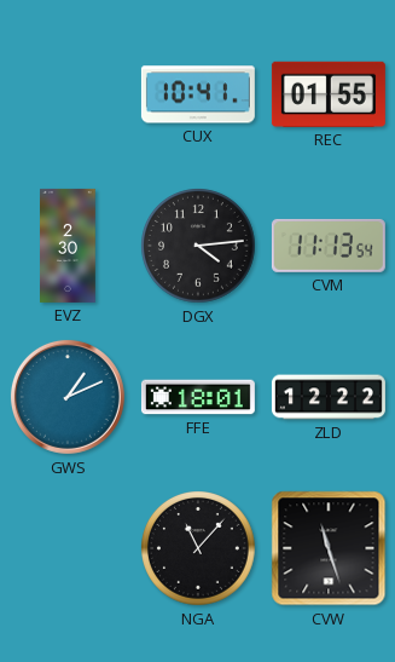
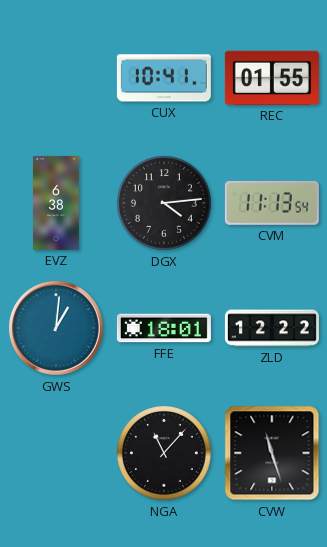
EVZ: 2:30 -> 6:38 (57, 203)
GWS: 1:11 -> 1:01 (56, 328)
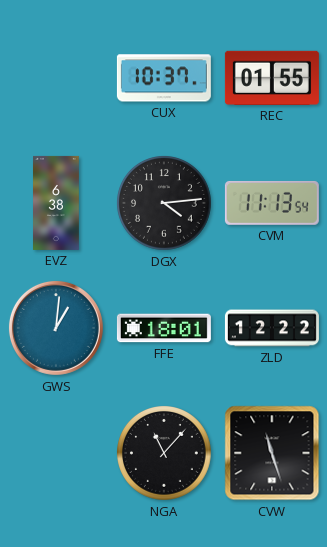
CUX: 10:41 -> 10:37 (164, 78)
